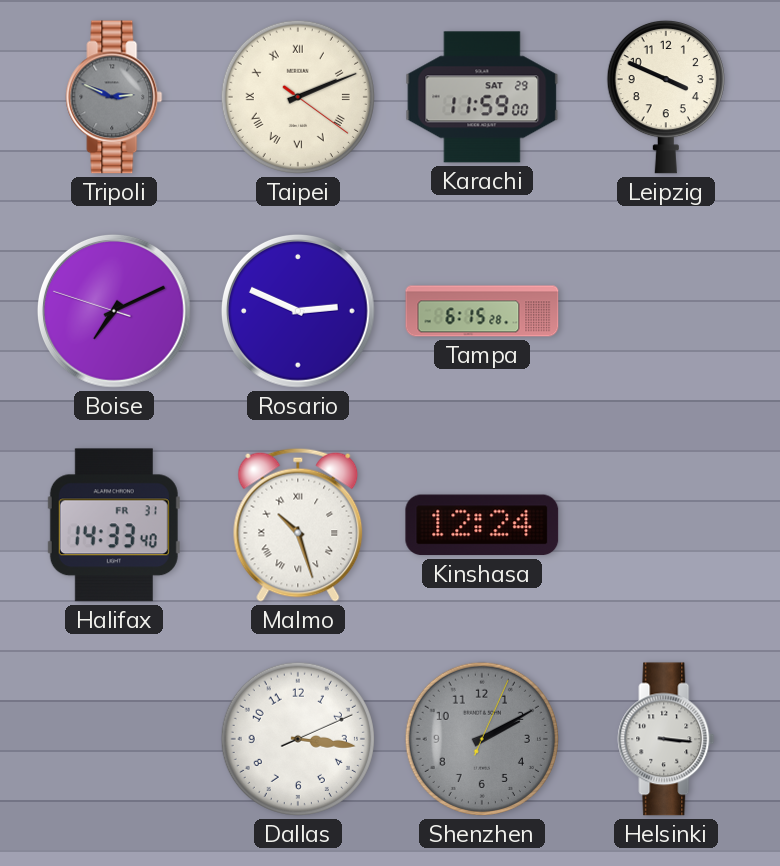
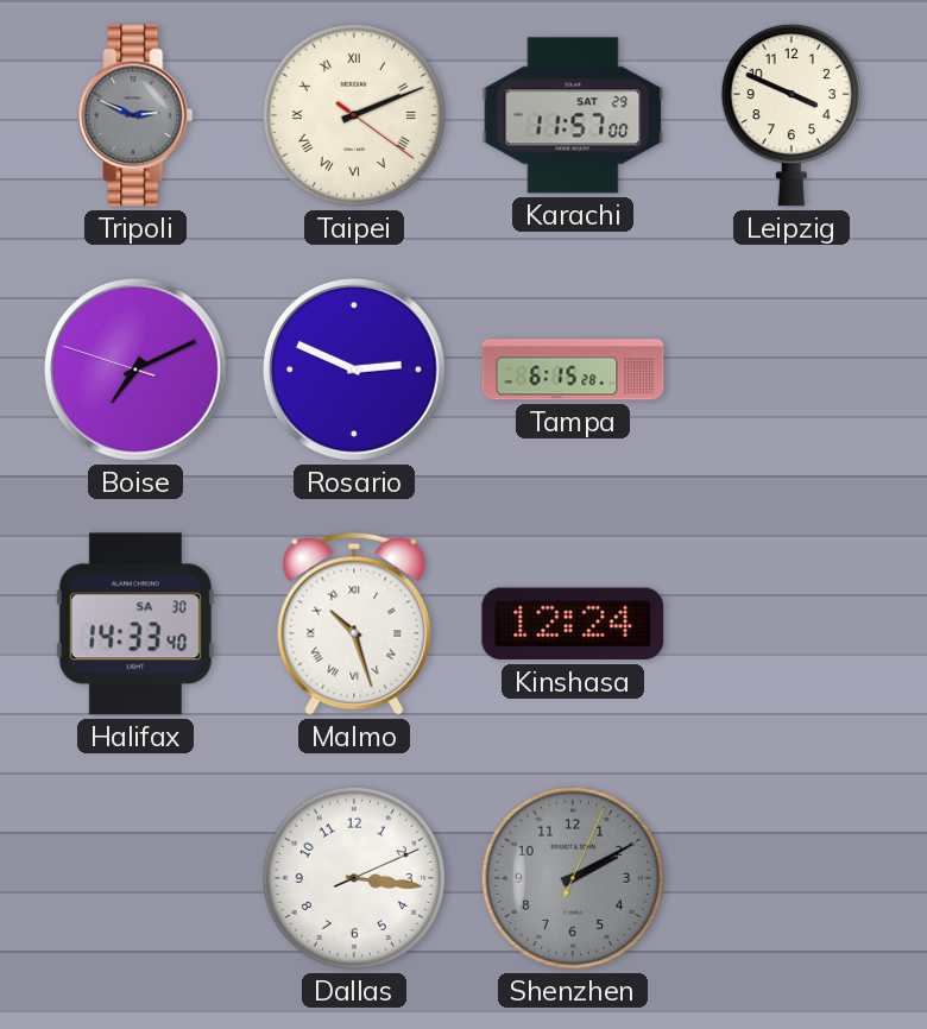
Karachi: 11:59 -> 11:57 (573, 115)
Halifax date: FR 31 -> SA 30 (135, 624)
Helsinki: 3:16 -> none (666, 739)
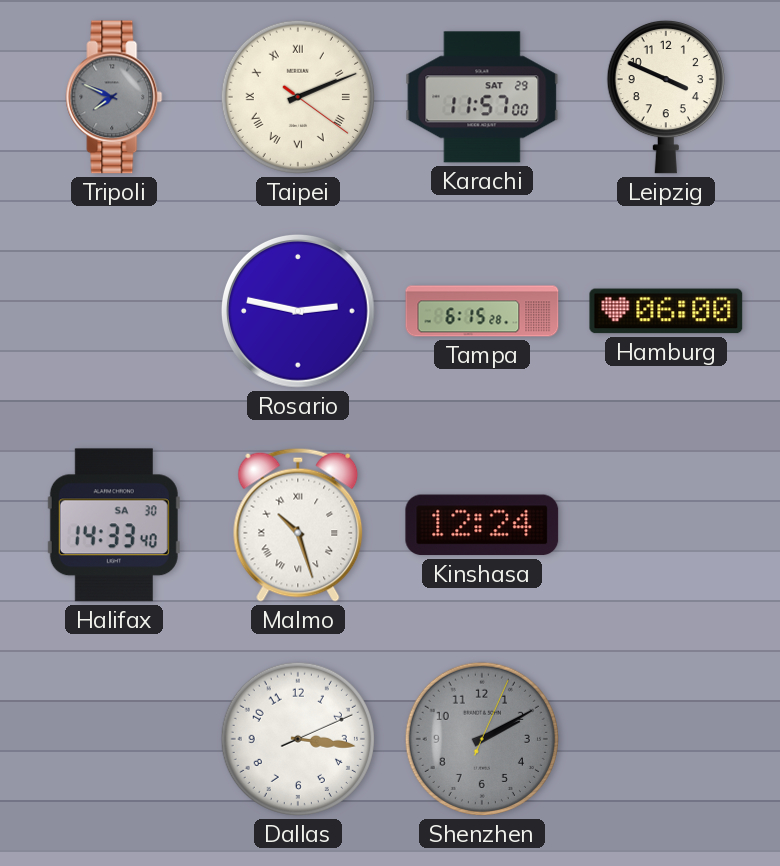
Tripoli: 2:49 -> 7:49 (114, 97)
Boise: 7:10 -> none (135, 370)
Rosario: 2:49 -> 2:47 (298, 311)
Hamburg: none -> 06:00 (666, 311)
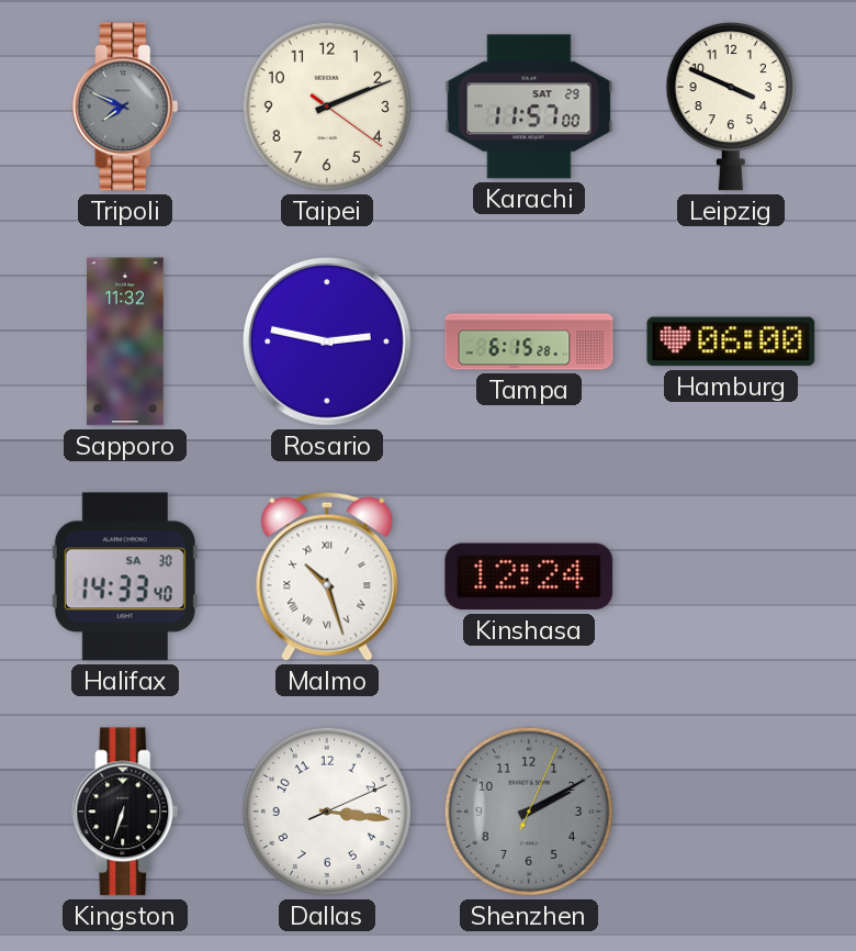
Taipei numerals: Roman -> Arabic (327, 107)
Sapporo: none -> 11:32 (126, 342)
Kingston: none -> 6:33 (125, 812)
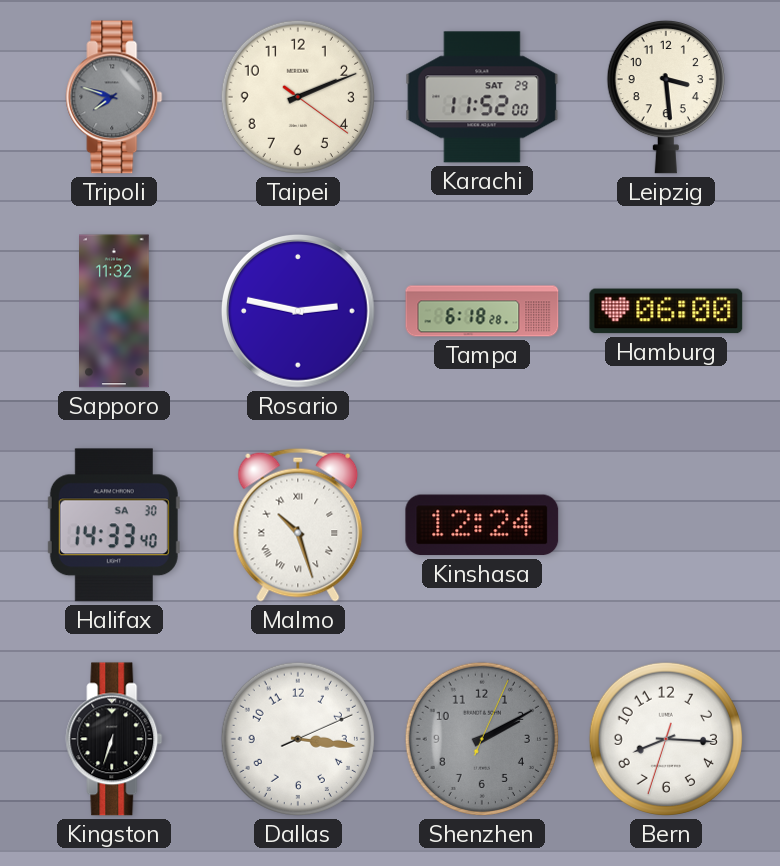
Tripoli: 7:49 -> 7:48 (114, 97)
Karachi: 11:57 -> 11:52 (482, 97)
Leipzig: 3:49 -> 3:29 (666, 97)
Tampa: 6:15 -> 6:18 (482, 311)
Bern: none -> 8:15 (666, 739)
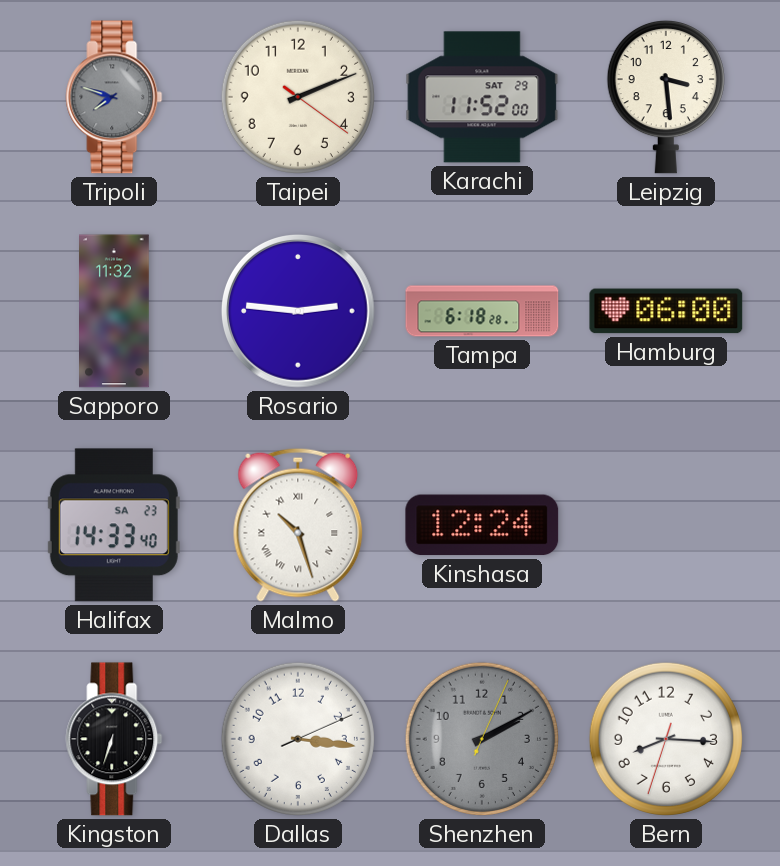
Rosario: 2:47 -> 2:46 (298, 311)
Halifax date: SA 30 -> SA 23 (114, 525)
